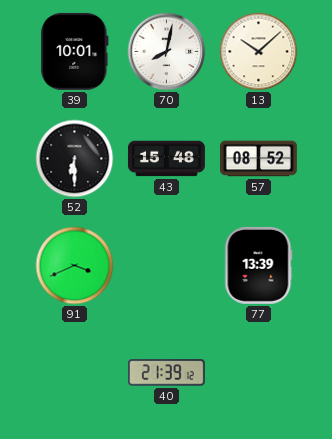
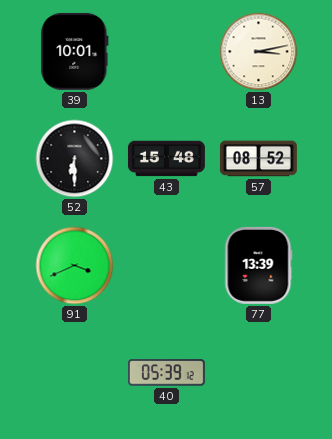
70: 8:02 -> none (167, 52)
13: 10:08 -> 3:13 (259, 52)
40: 21:39 -> 05:39 (166, 373)
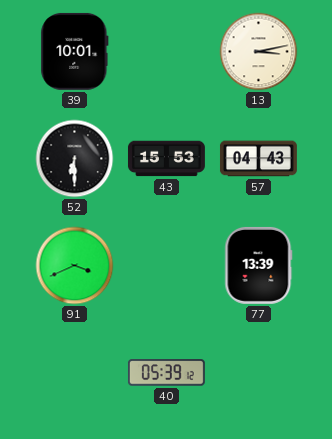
43: 15:48 -> 15:53 (166, 159)
57: 08:52 -> 04:43 (258, 159)
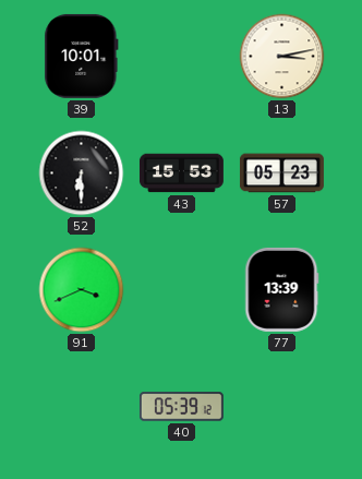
57: 04:43 -> 05:23 (281, 173)
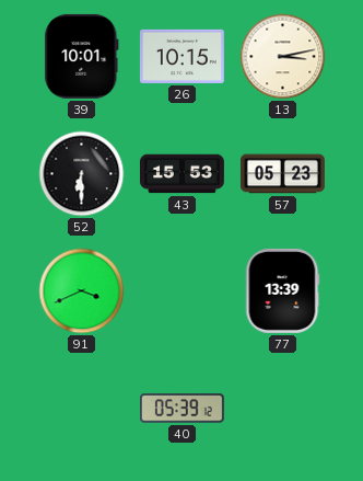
26: none -> 10:15 (181, 56)
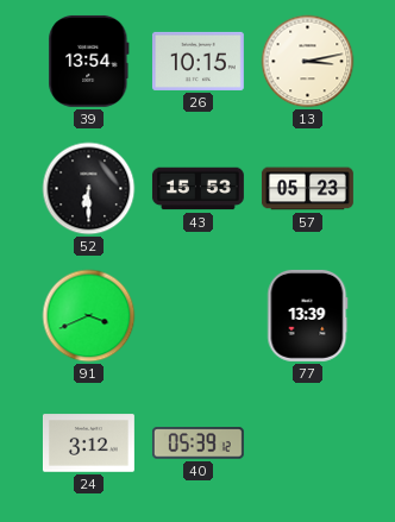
39: 10:01 -> 13:54 (89, 61)
24: none -> 3:12 (88, 444)
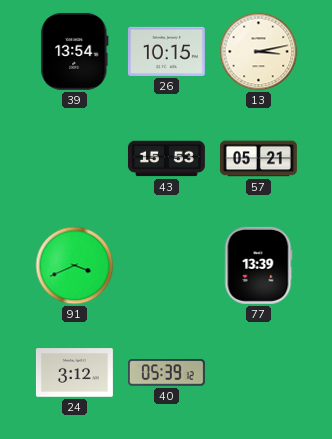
52: 6:30 -> none (89, 189)
57: 05:23 -> 05:21 (258, 159)
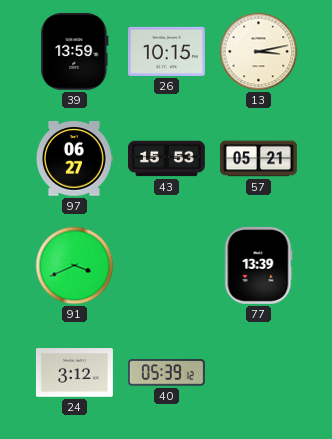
39: 13:54 -> 13:59 (75, 51)
97: none -> 06:27 (74, 159)
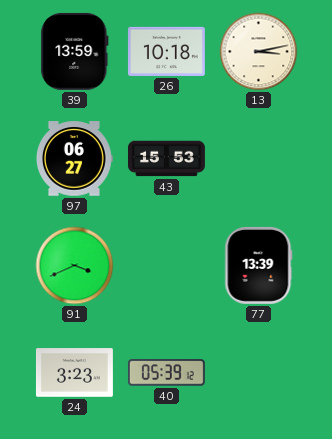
26: 10:15 -> 10:18 (166, 51)
57: 05:21 -> none (258, 159)
24: 3:12 -> 3:23 (74, 373)
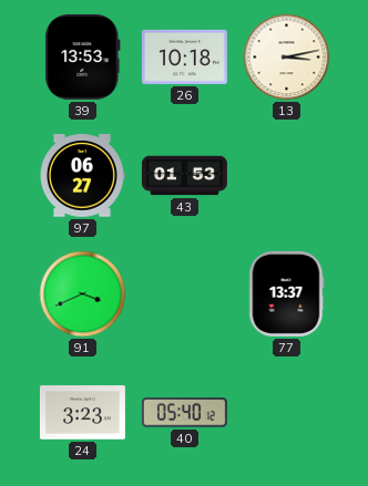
39: 13:59 -> 13:53 (83, 56)
43: 15:53 -> 01:53 (184, 176)
77: 13:39 -> 13:37 (287, 293)
40: 05:39 -> 05:40 (184, 413)
